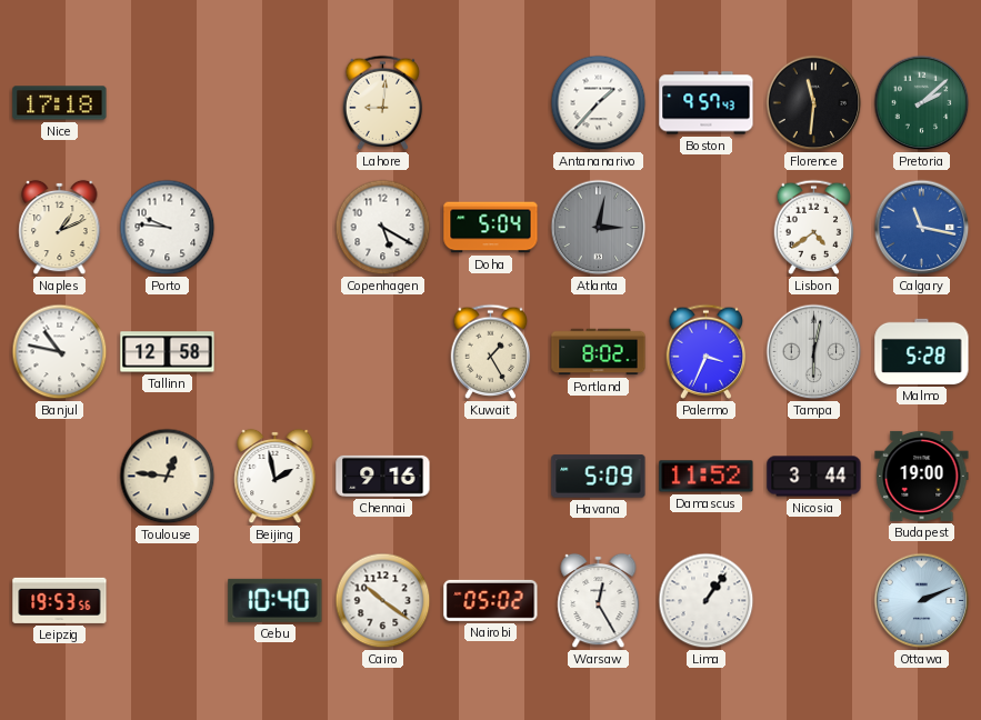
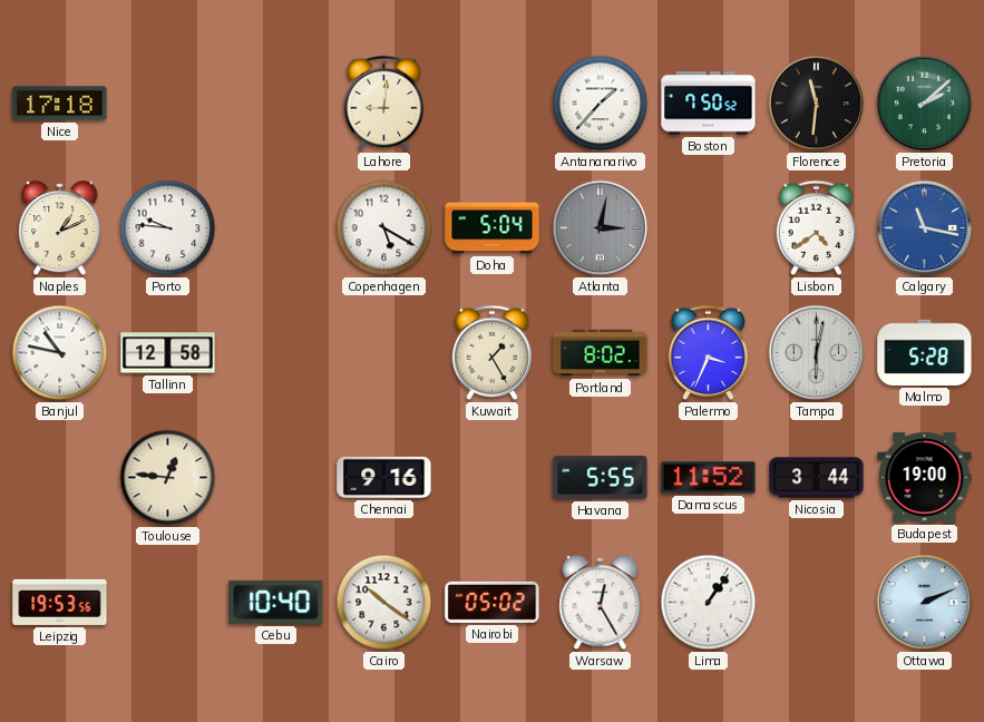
Boston: 9:57 -> 7:50 (709, 104)
Beijing: 1:58 -> none (276, 477)
Havana: 5:09 -> 5:55 (601, 478)
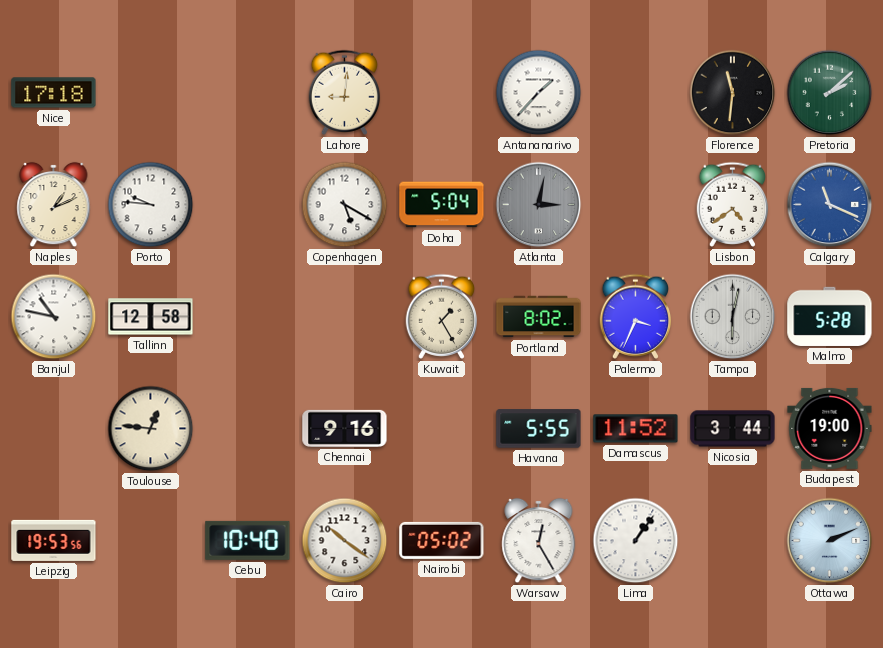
Boston: 7:50 -> none (709, 104)
Calgary: 11:17 -> 11:19 (830, 205)
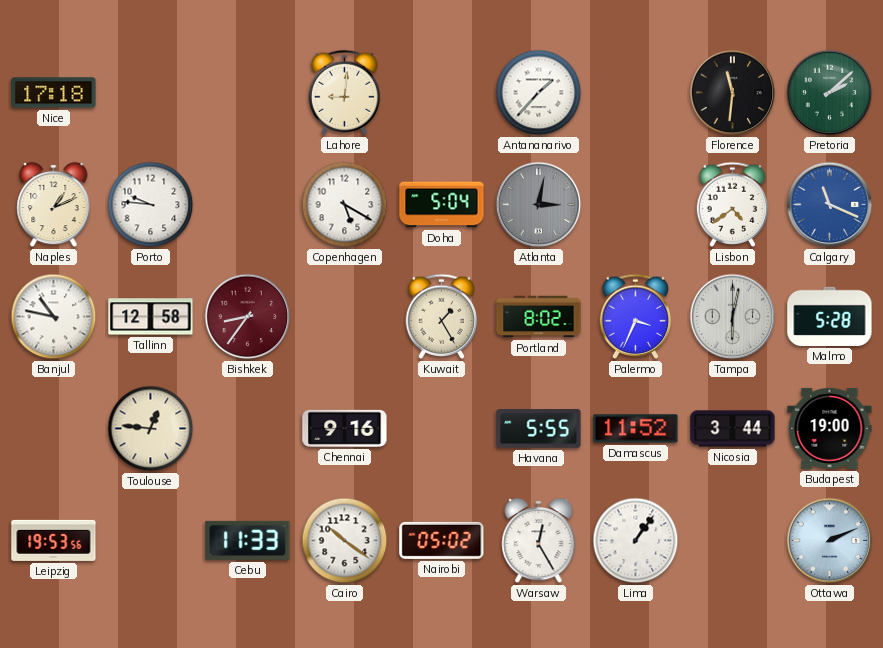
Bishkek: none -> 8:36 (248, 317)
Cebu: 10:40 -> 11:33 (248, 540)
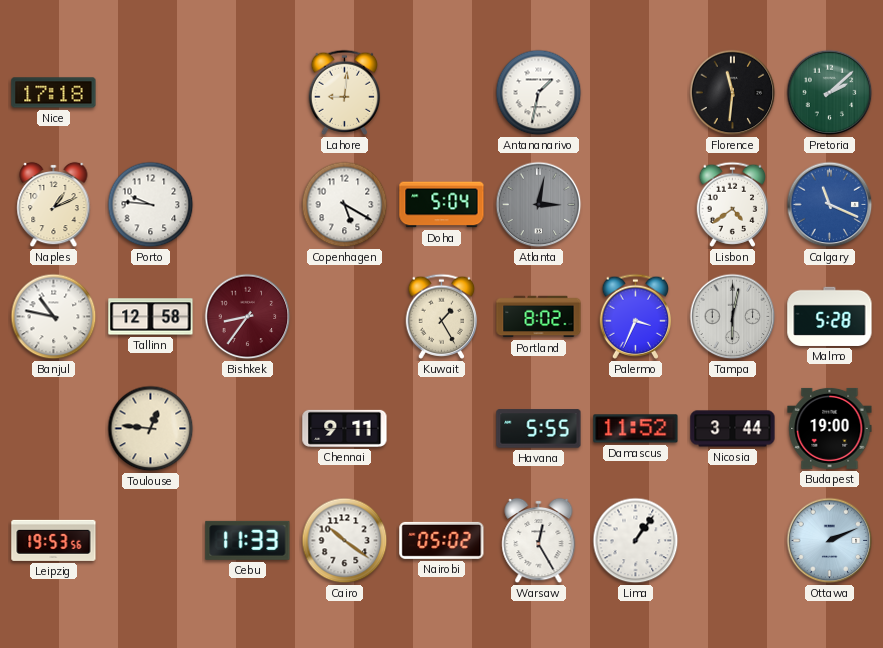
Antananarivo: 1:37 -> 1:32 (539, 93)
Chennai: 9:16 -> 9:11 (345, 428)
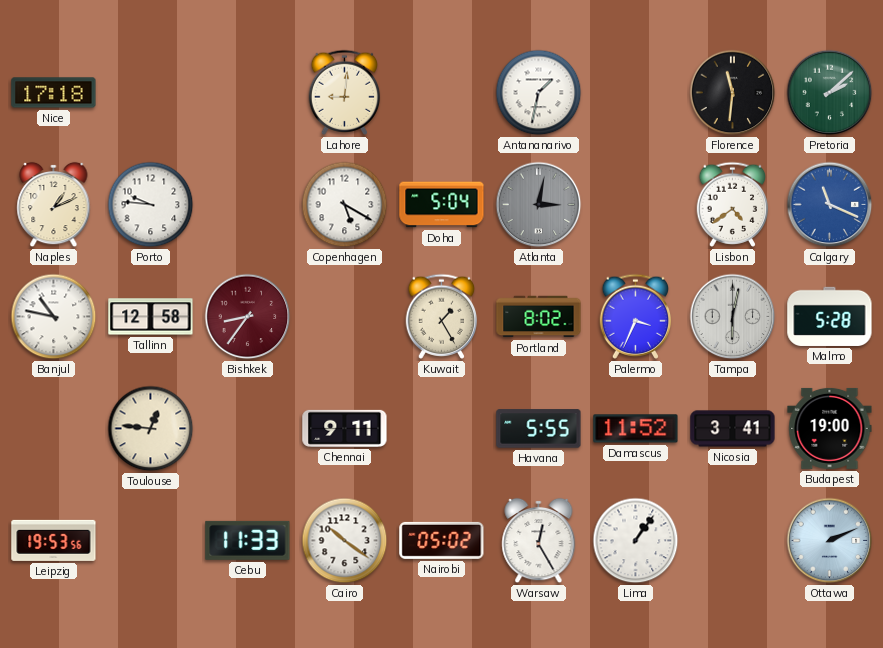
Nicosia: 3:44 -> 3:41 (733, 429)
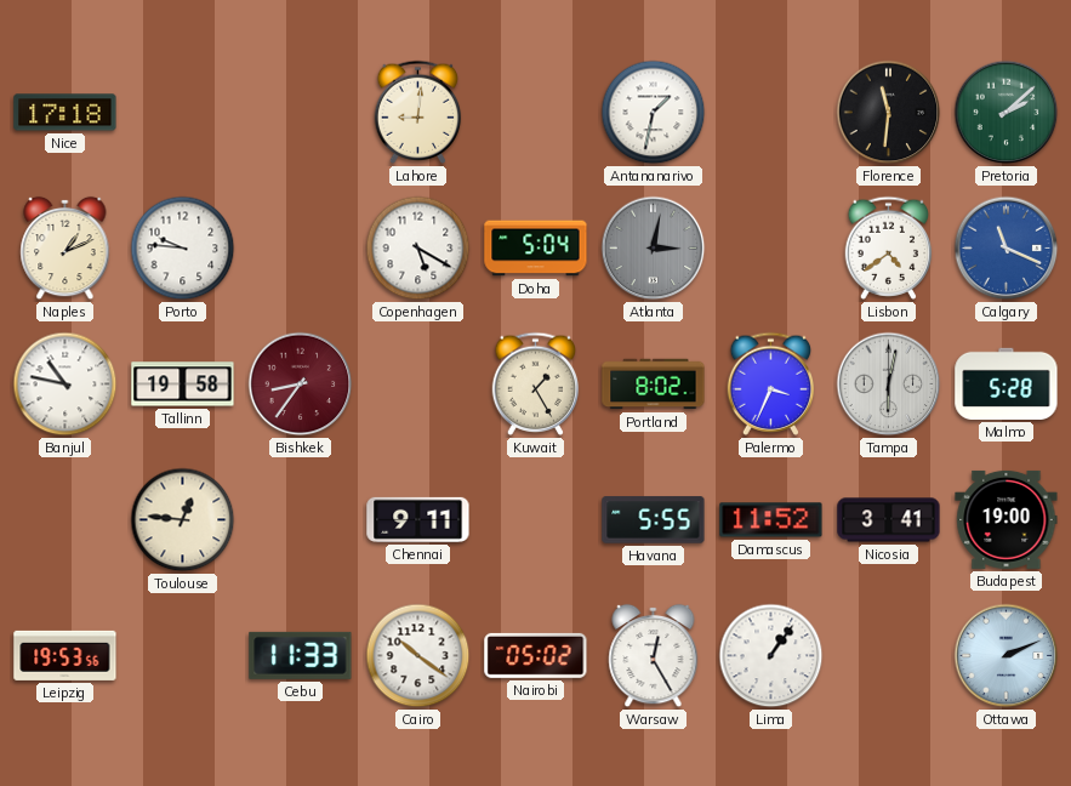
Tallinn: 12:58 -> 19:58 (183, 385)
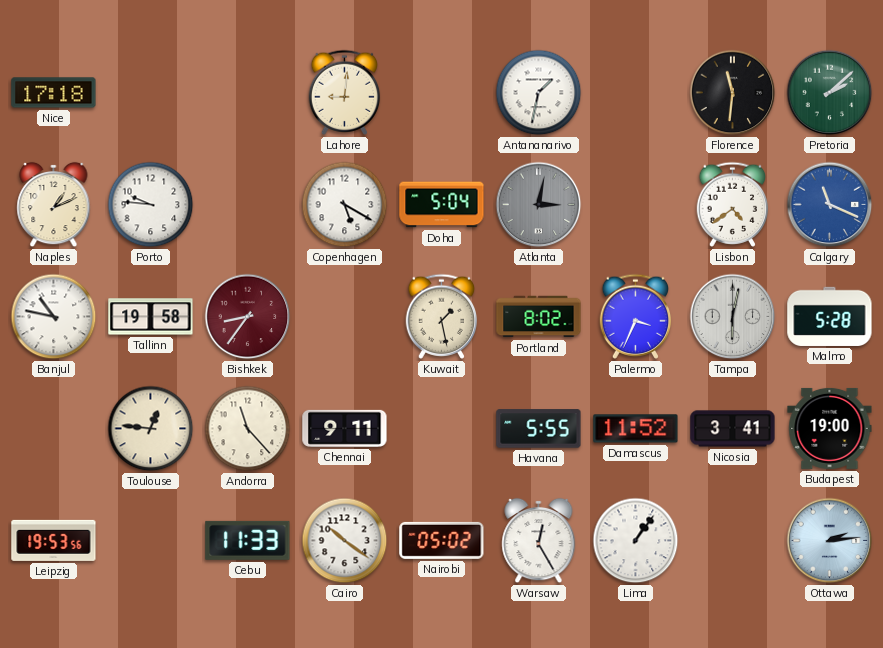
Kuwait: 1:25 -> 1:28 (442, 316)
Andorra: none -> 11:23 (248, 429)
Ottawa: 2:11 -> 2:14 (830, 541)
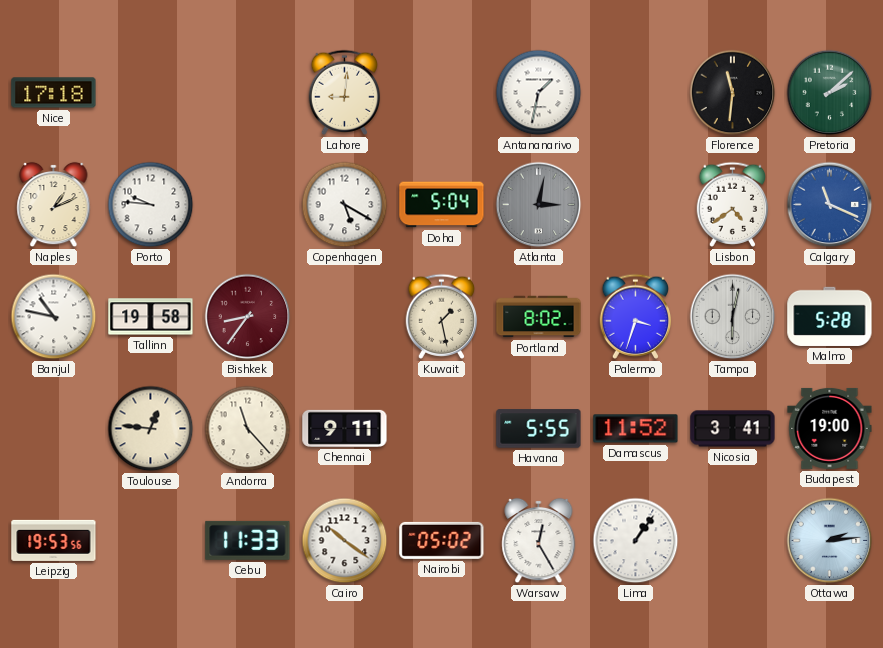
Palermo: 3:34 -> 3:33 (636, 316)
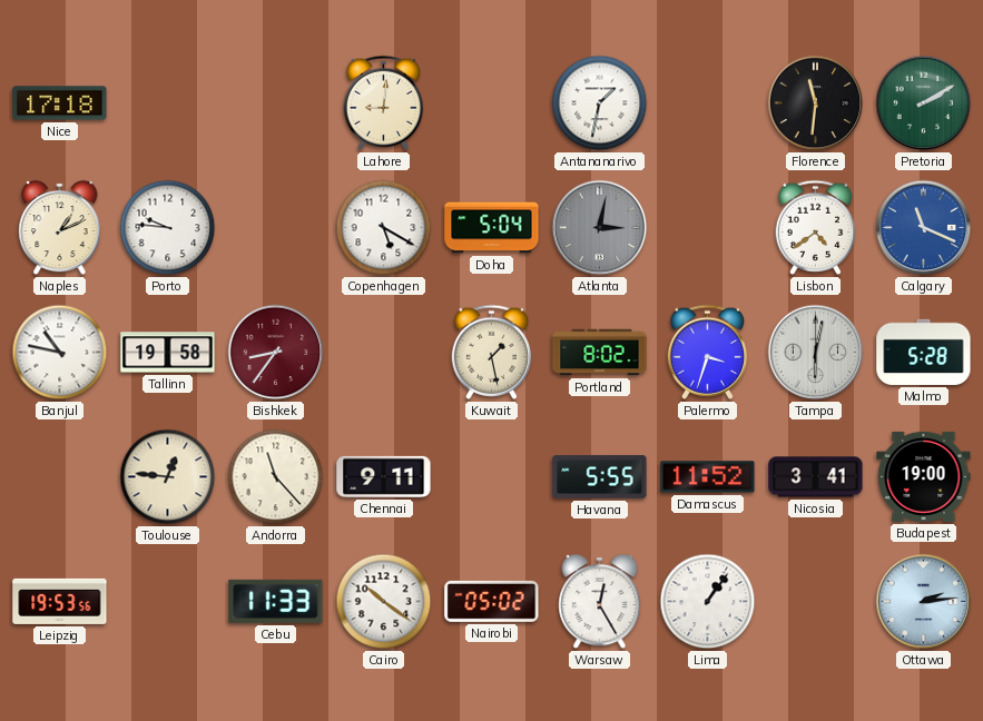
Pretoria: 2:08 -> 2:10 (924, 103)
